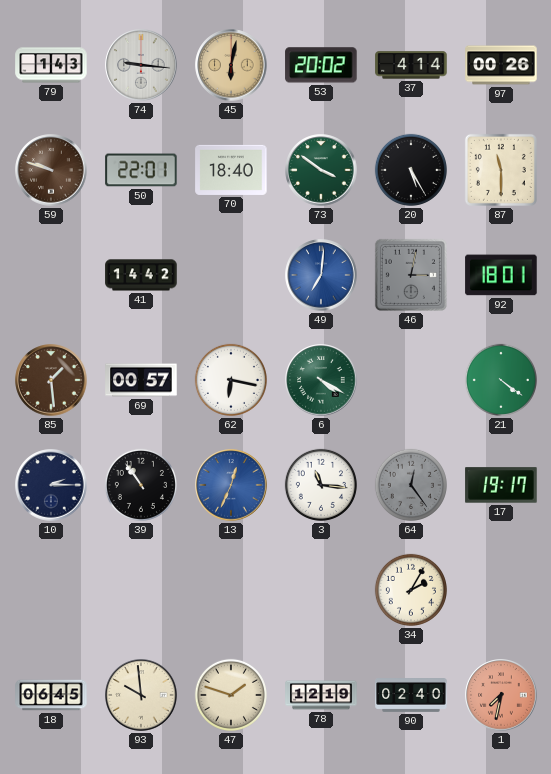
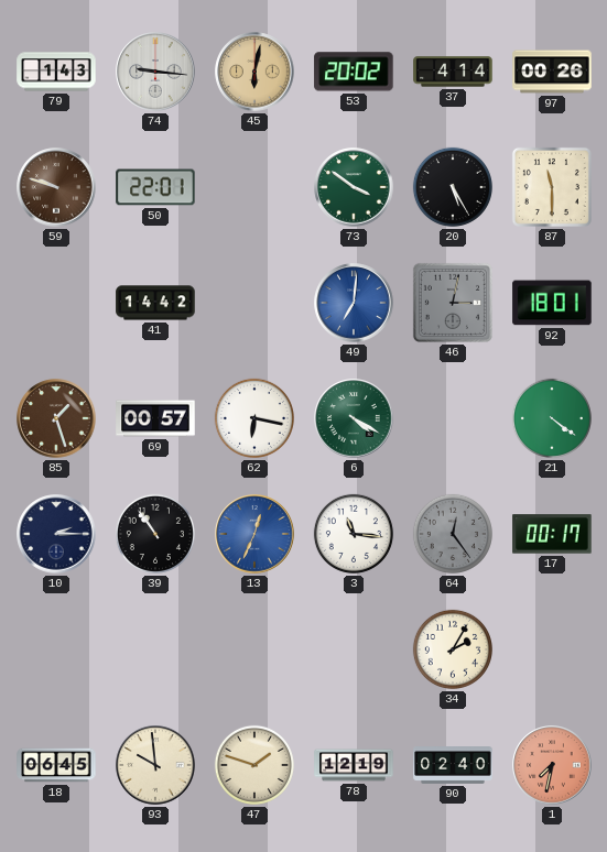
70: 18:40 -> none (231, 170)
85: 1:29 -> 1:27 (56, 418)
17: 19:17 -> 00:17 (552, 534)
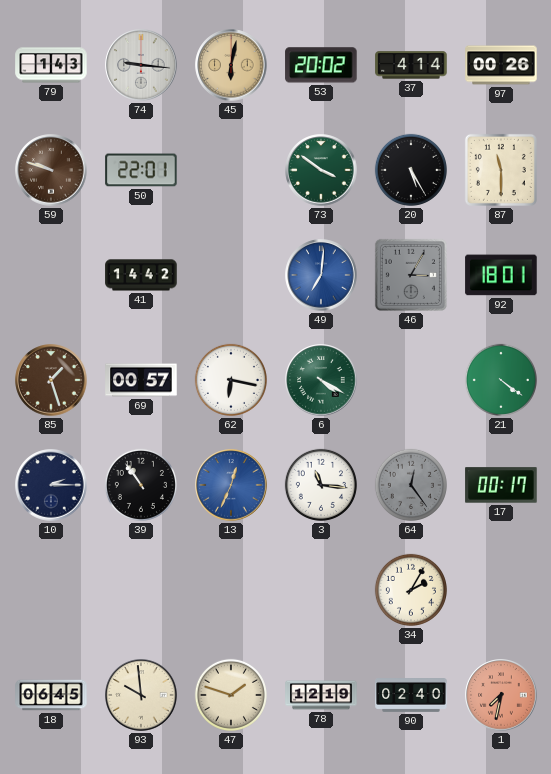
46: 3:02 -> 3:05 (411, 275)
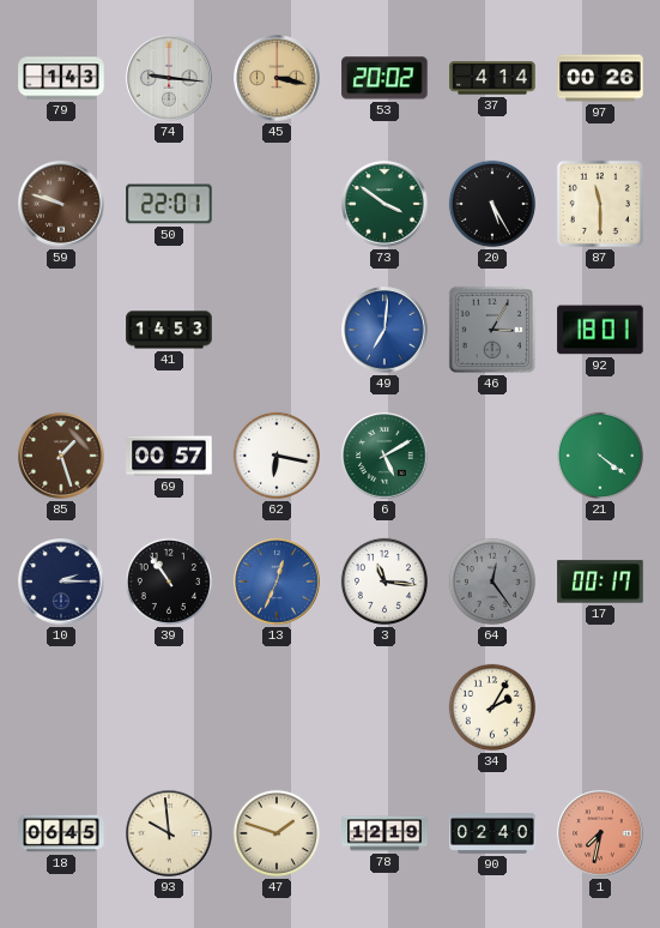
45: 6:02 -> 3:17 (277, 78)
41: 14:42 -> 14:53 (169, 330)
6: 4:20 -> 5:10 (385, 456)
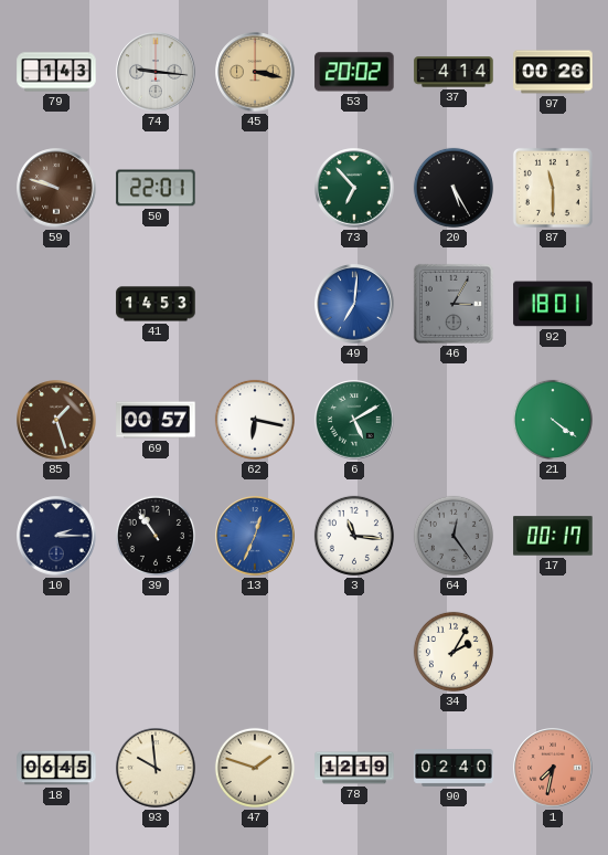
73: 3:51 -> 6:53 (354, 188)
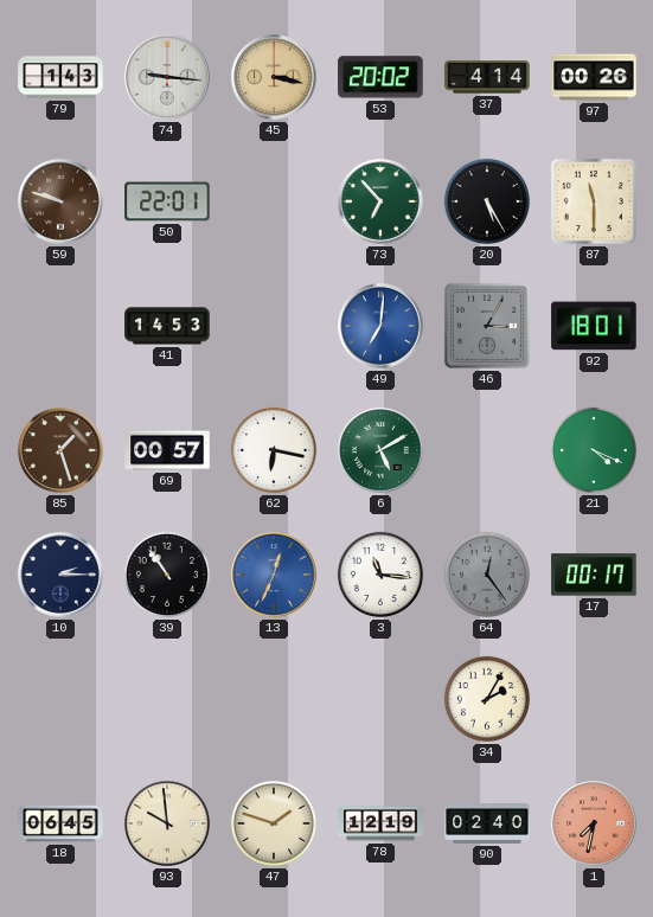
21: 4:21 -> 4:19 (594, 450)
